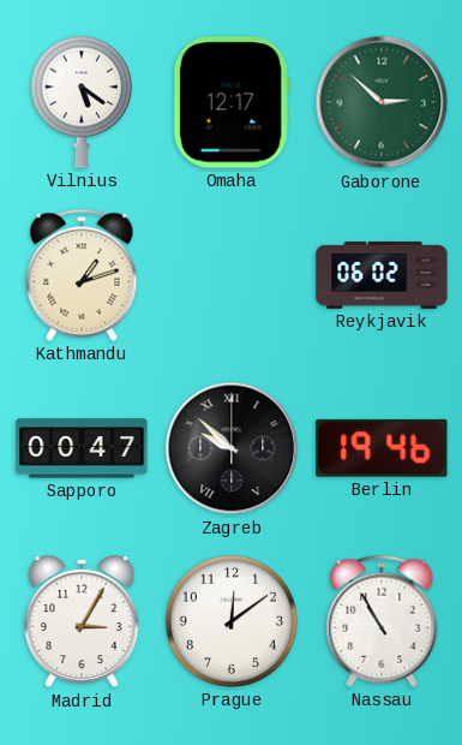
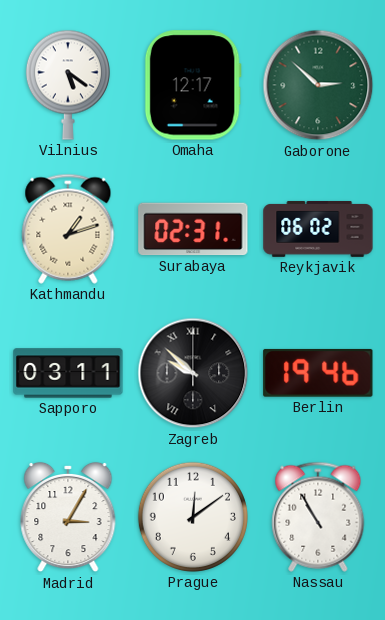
Surabaya: none -> 02:31 (193, 229)
Sapporo: 00:47 -> 03:11 (68, 373)
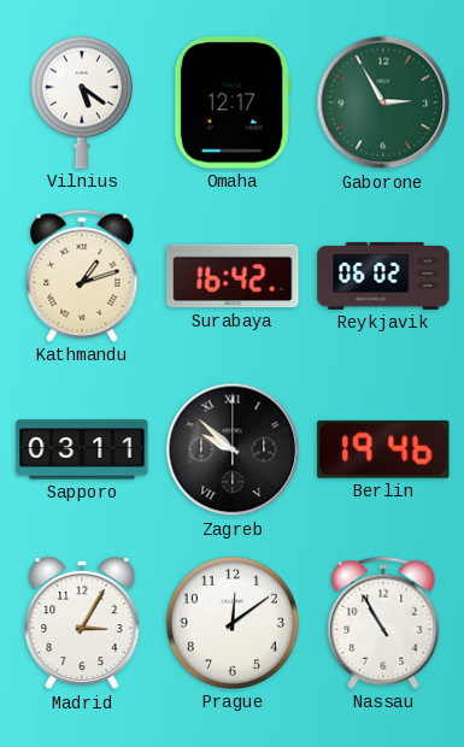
Gaborone: 2:52 -> 2:55 (383, 102)
Surabaya: 02:31 -> 16:42 (233, 276)
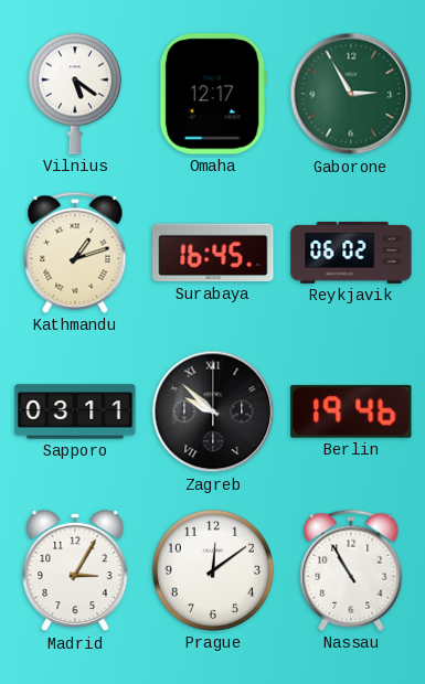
Surabaya: 16:42 -> 16:45 (213, 253)
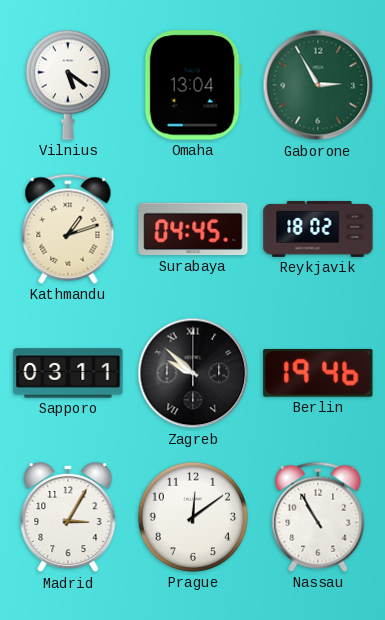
Omaha: 12:17 -> 13:04 (193, 85)
Surabaya: 16:45 -> 04:45 (193, 229)
Reykjavik: 06:02 -> 18:02 (318, 229)
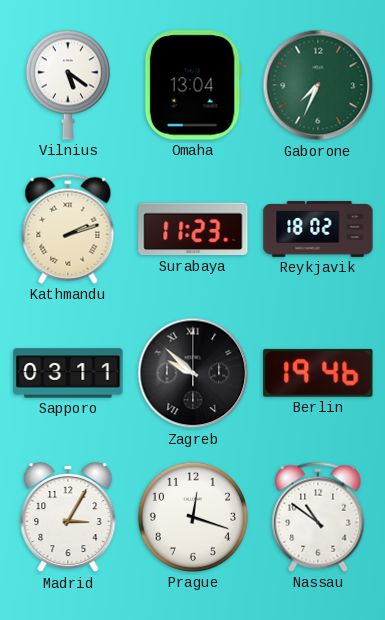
Gaborone: 2:55 -> 7:34 (318, 85)
Kathmandu: 1:12 -> 2:12 (68, 229)
Surabaya: 04:45 -> 11:23 (193, 229)
Prague: 12:09 -> 12:18 (193, 517)
Nassau: 10:55 -> 10:51 (318, 517)
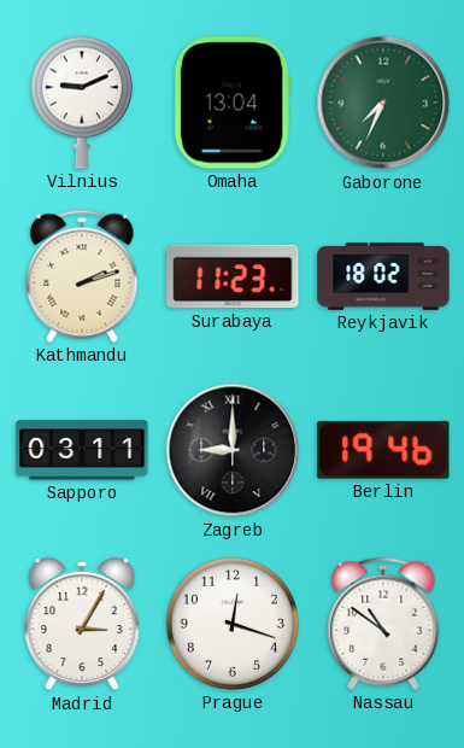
Vilnius: 5:21 -> 9:11 (82, 103)
Zagreb: 9:52 -> 9:00 (233, 450)
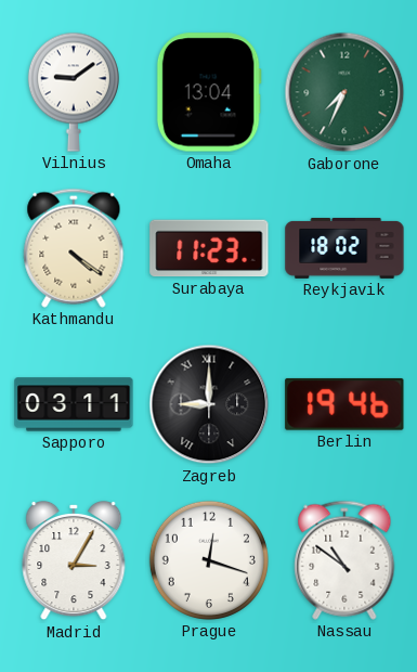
Vilnius: 9:11 -> 9:09 (74, 92)
Kathmandu: 2:12 -> 4:21 (74, 248)
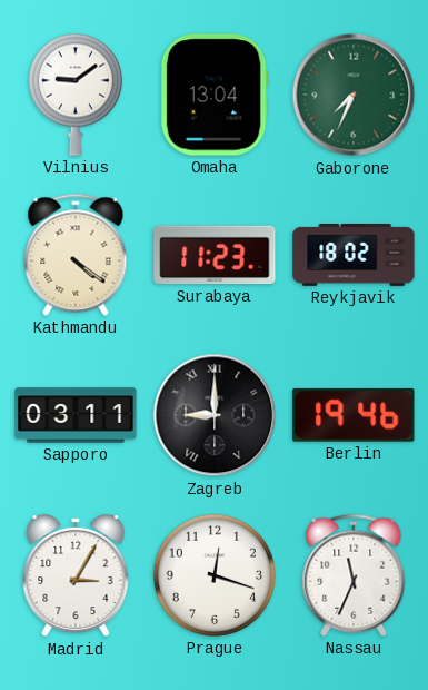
Nassau: 10:51 -> 11:34 (354, 575)
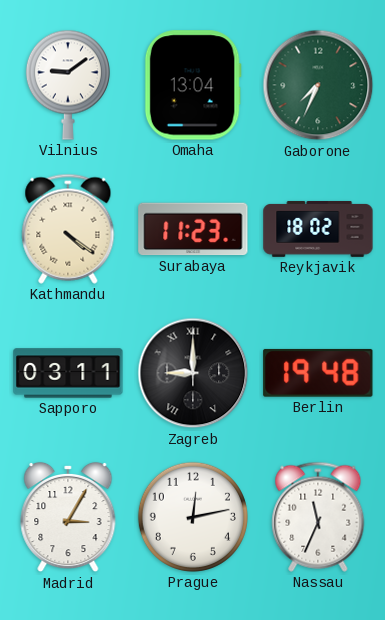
Berlin: 19:46 -> 19:48 (318, 373)
Prague: 12:18 -> 12:13 (193, 517)
